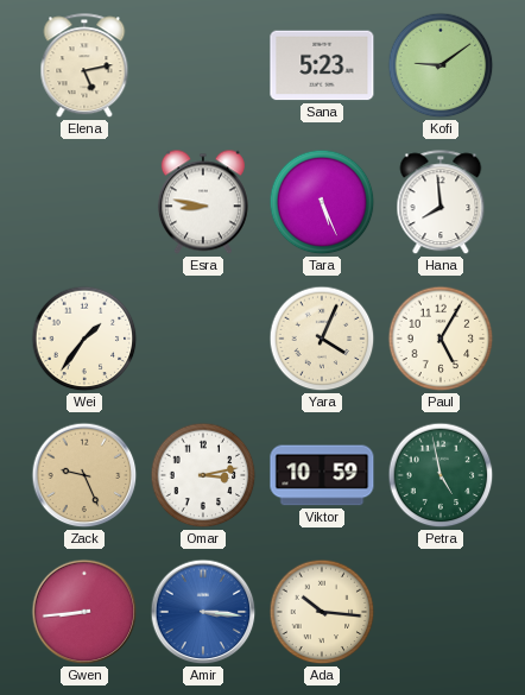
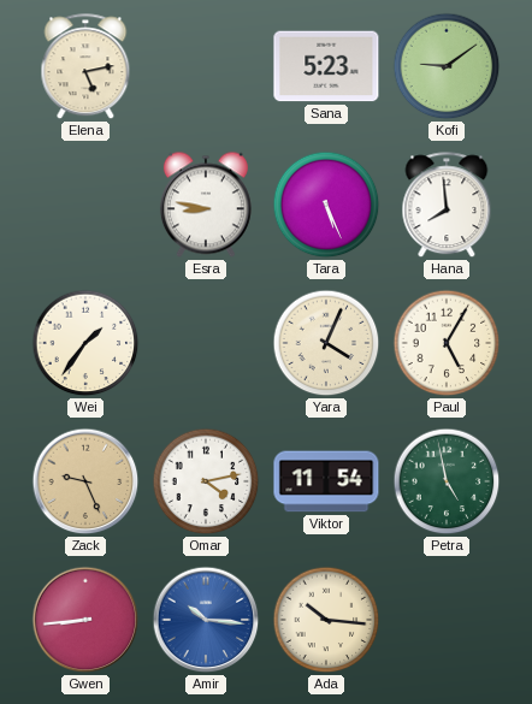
Omar: 3:13 -> 4:13 (206, 481)
Viktor: 10:59 -> 11:54 (326, 481)
Amir: 3:16 -> 10:16 (206, 620)
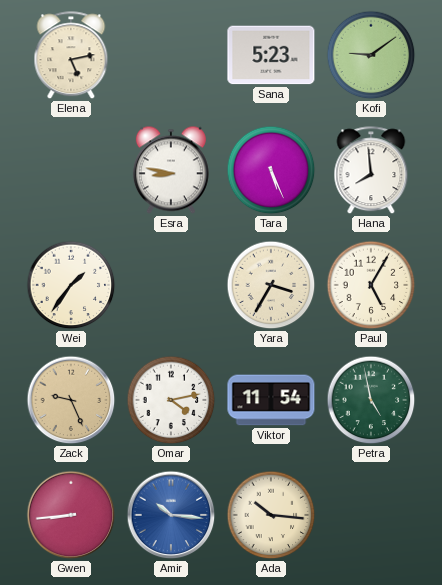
Yara: 4:04 -> 3:35 (271, 285)
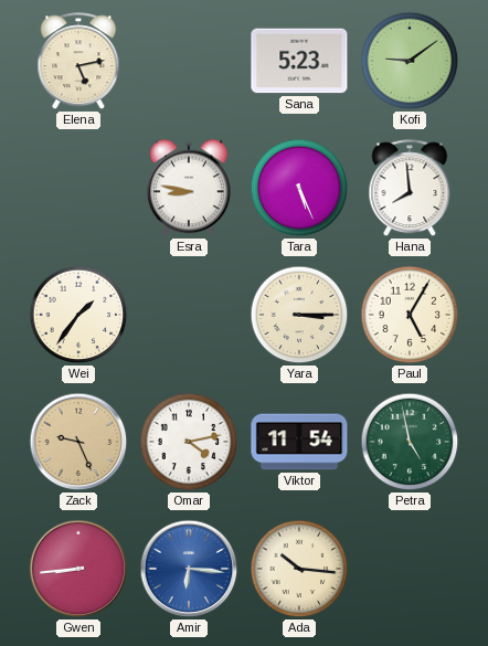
Yara: 3:35 -> 3:15 (299, 315)
Amir: 10:16 -> 6:16 (189, 569)
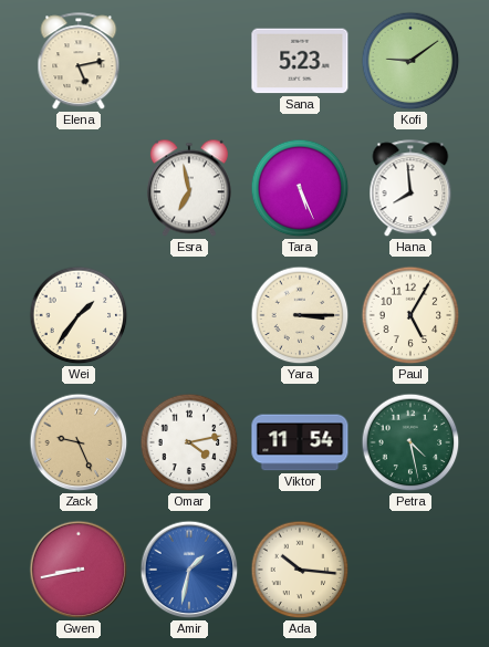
Esra: 8:47 -> 6:58 (189, 188)
Petra: 4:58 -> 4:28 (410, 442)
Gwen: 8:44 -> 8:43 (79, 570)
Amir: 6:16 -> 1:32 (189, 570)
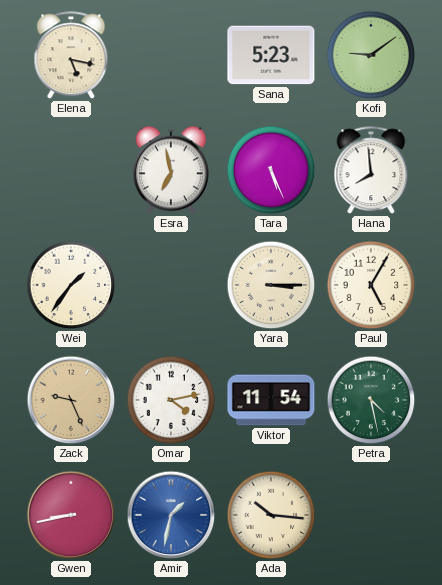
Elena: 5:13 -> 5:17 (71, 56)
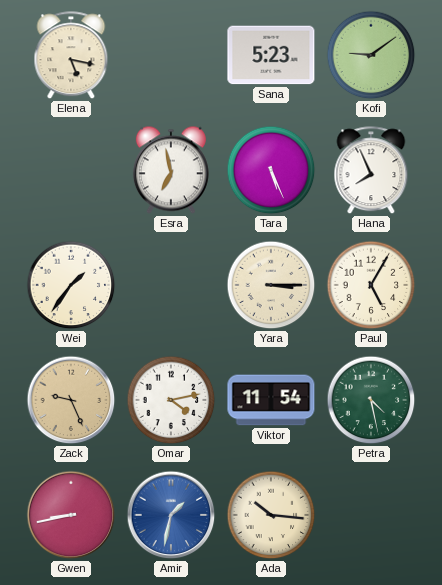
Hana: 7:59 -> 7:56 (371, 171)
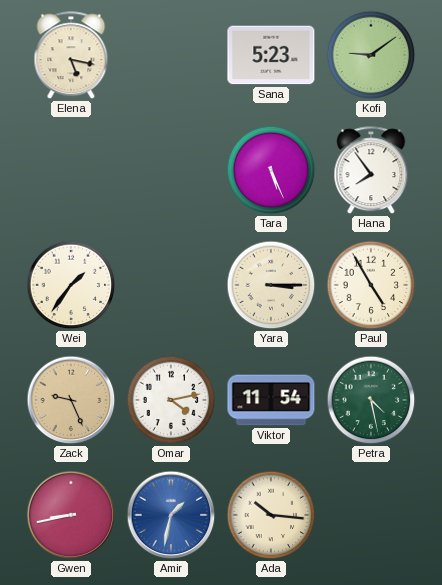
Esra: 6:58 -> none (171, 170)
Hana: 7:56 -> 7:54 (371, 171)
Paul: 5:05 -> 4:55 (371, 285)
